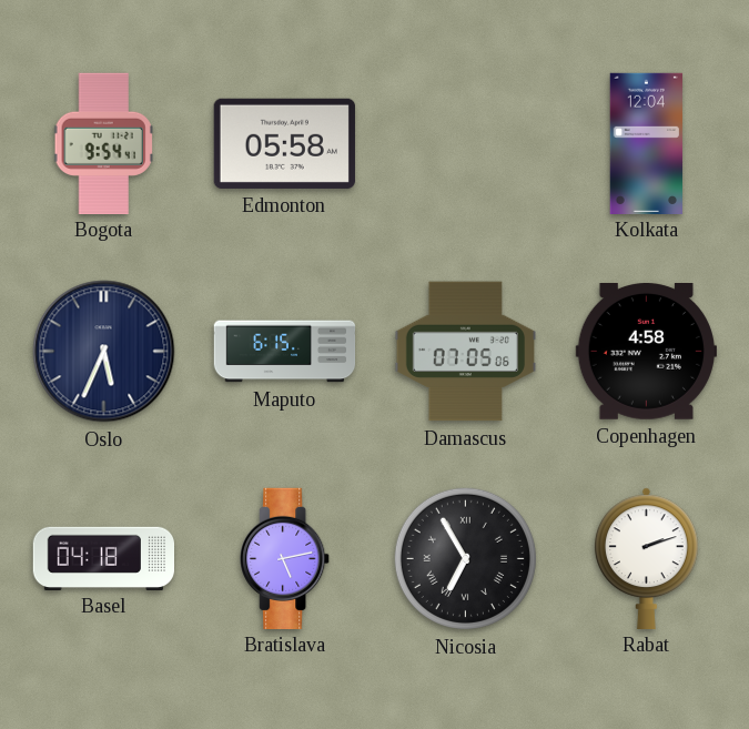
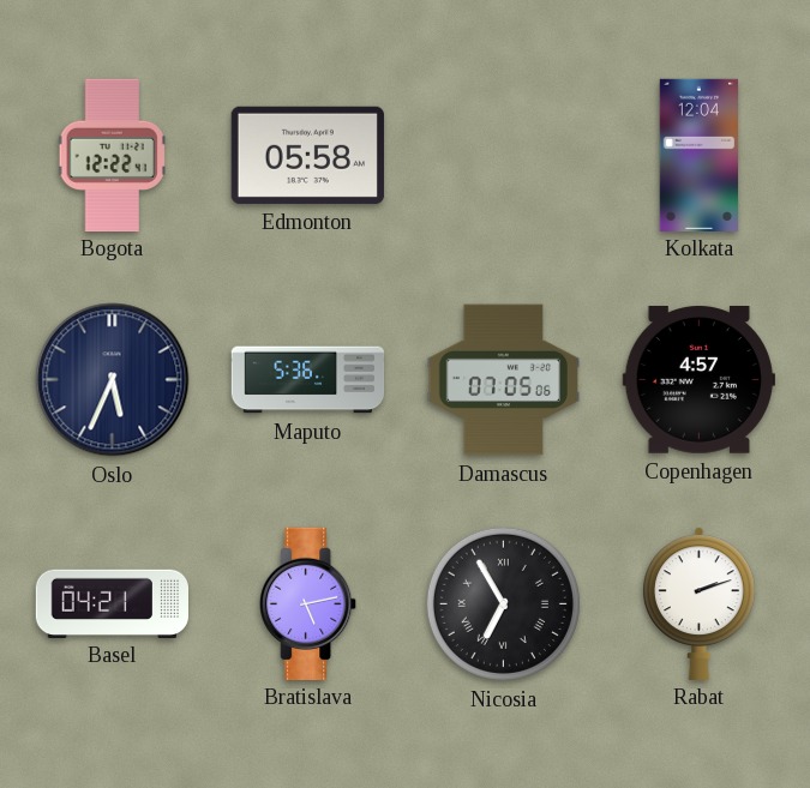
Bogota: 9:54 -> 12:22 (112, 155)
Maputo: 6:15 -> 5:36 (308, 380)
Copenhagen: 4:58 -> 4:57 (698, 380)
Basel: 04:18 -> 04:21 (112, 603)
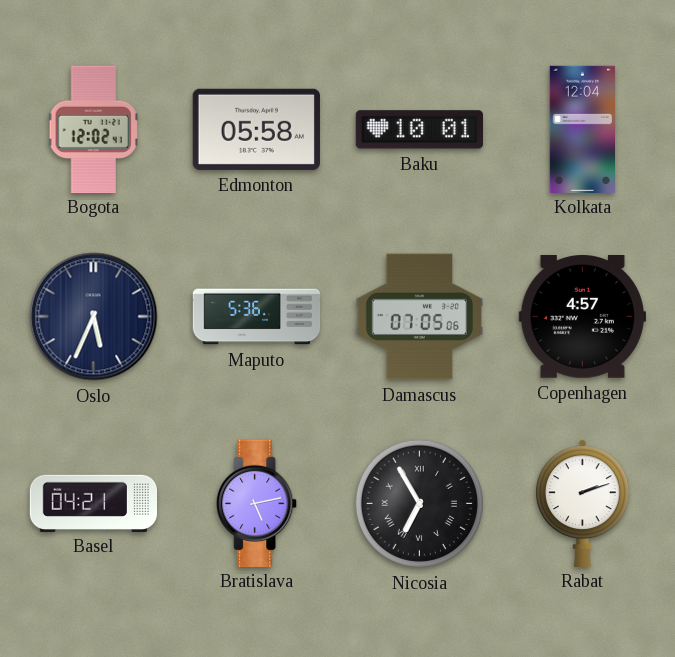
Bogota: 12:22 -> 12:02 (93, 129)
Baku: none -> 10:01 (419, 130)
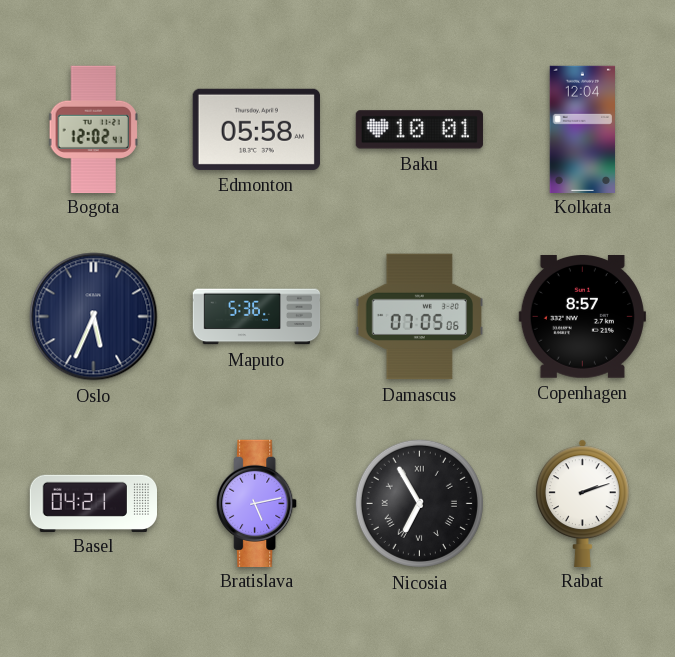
Copenhagen: 4:57 -> 8:57 (582, 317)
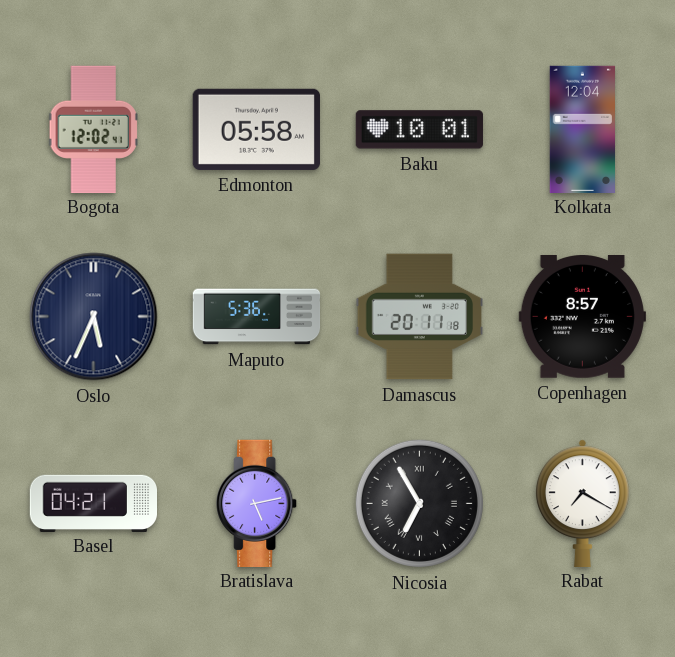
Damascus: 07:05 -> 20:11 (419, 317)
Rabat: 2:12 -> 7:20 (582, 503)
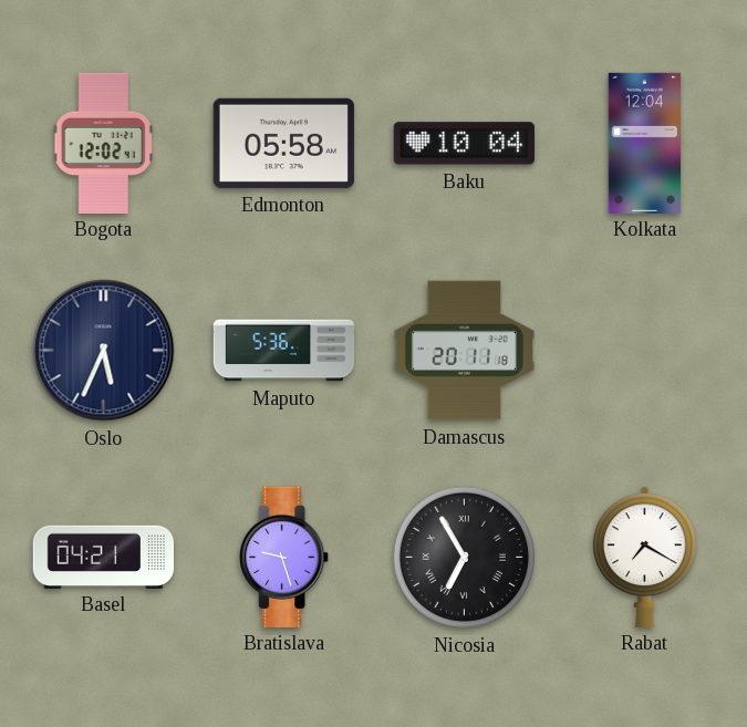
Baku: 10:01 -> 10:04 (464, 144)
Copenhagen: 8:57 -> none (582, 317)
Bratislava: 5:13 -> 9:27 (284, 557)
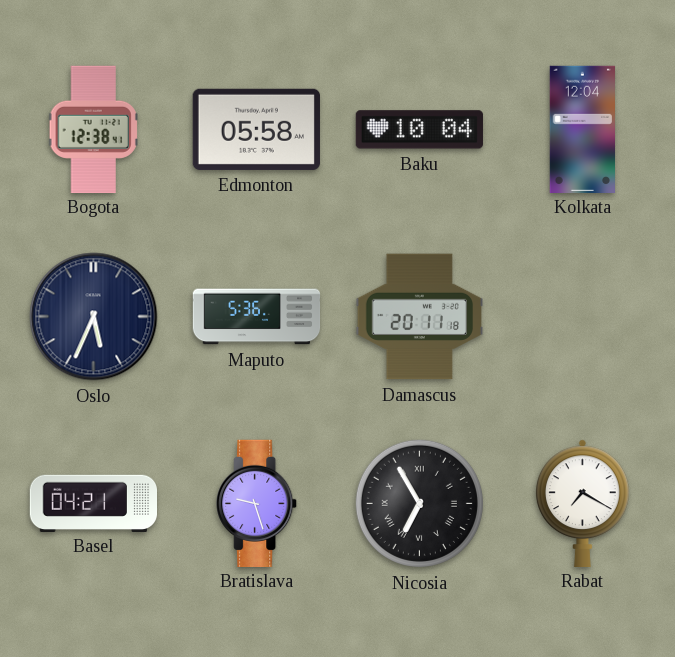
Bogota: 12:02 -> 12:38 (93, 129)
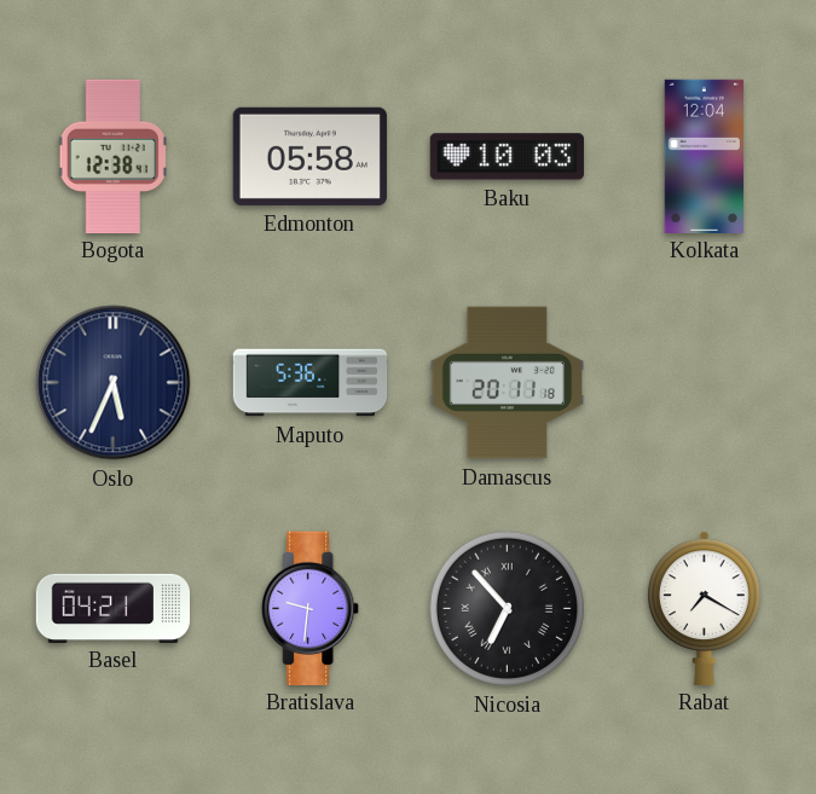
Baku: 10:04 -> 10:03 (507, 157)
Bratislava: 9:27 -> 9:31 (311, 608)
Nicosia: 6:55 -> 6:53 (507, 608)
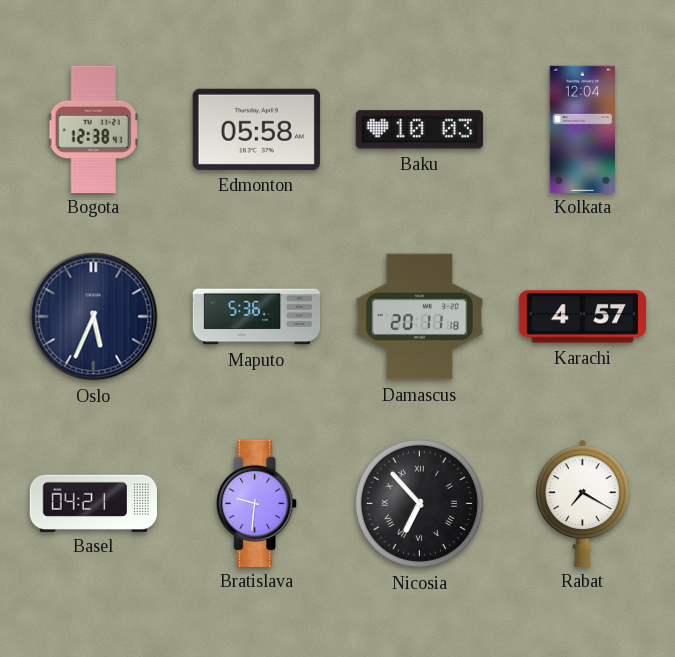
Karachi: none -> 4:57 (583, 317)
